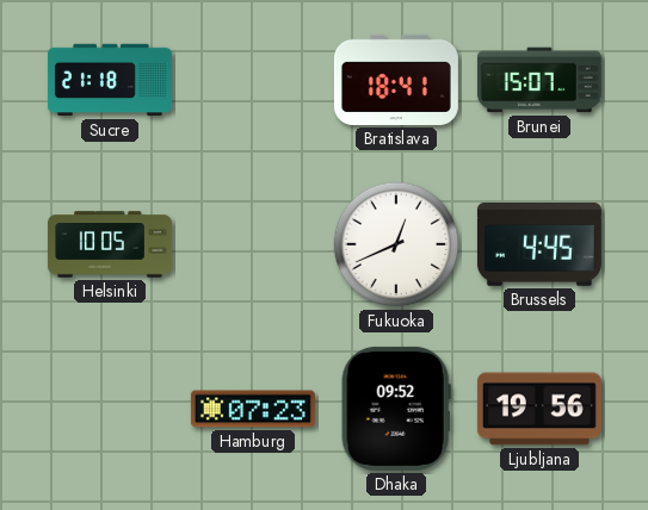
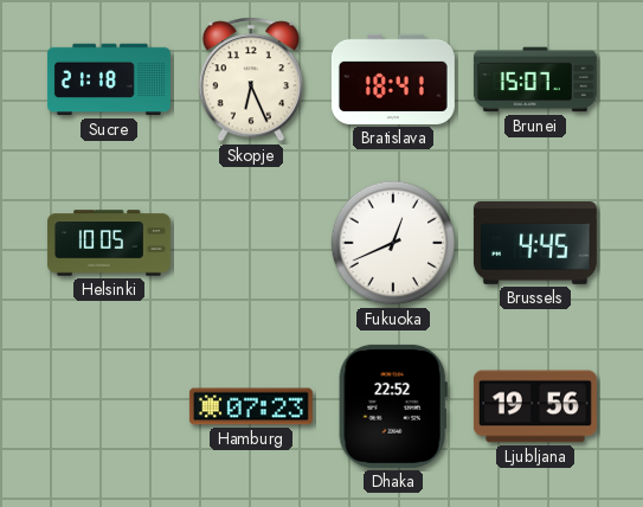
Skopje: none -> 6:26 (250, 79)
Dhaka: 09:52 -> 22:52 (393, 406)
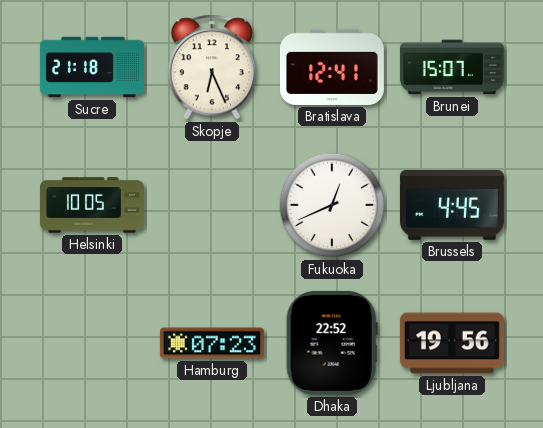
Bratislava: 18:41 -> 12:41 (332, 67)
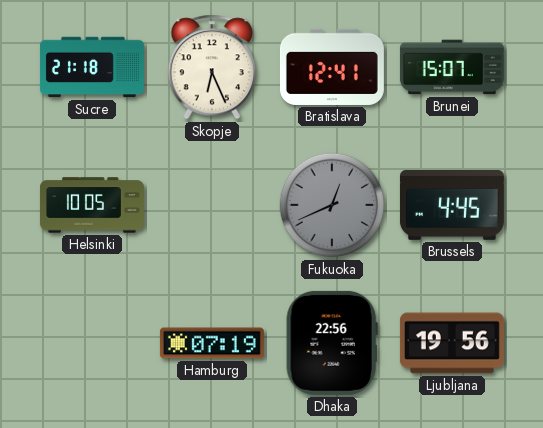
Fukuoka dial: white -> grey (332, 205)
Hamburg: 07:23 -> 07:19 (212, 343)
Dhaka: 22:52 -> 22:56 (332, 343)
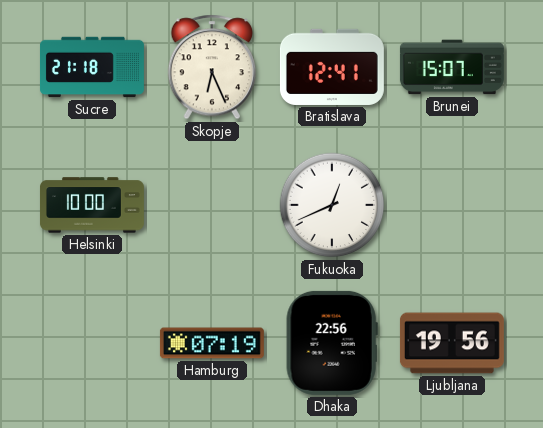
Helsinki: 10:05 -> 10:00 (92, 205)
Fukuoka dial: grey -> white (332, 205)
Brussels: 4:45 -> none (452, 206)
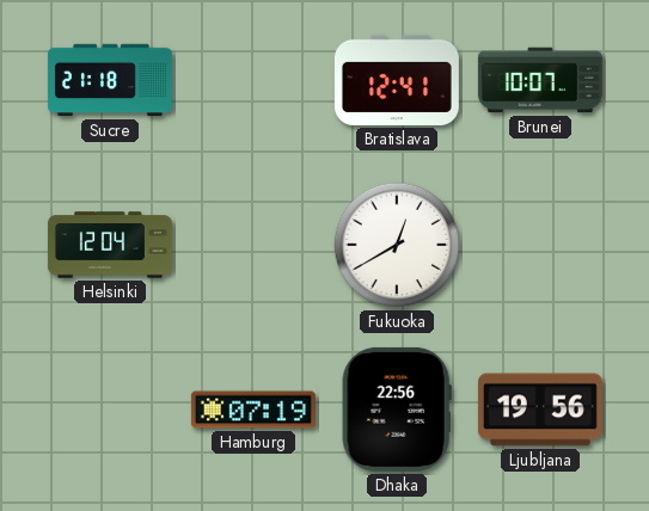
Skopje: 6:26 -> none (211, 67)
Brunei: 15:07 -> 10:07 (540, 80)
Helsinki: 10:00 -> 12:04 (110, 245)
Fukuoka: 12:41 -> 12:40 (397, 245)
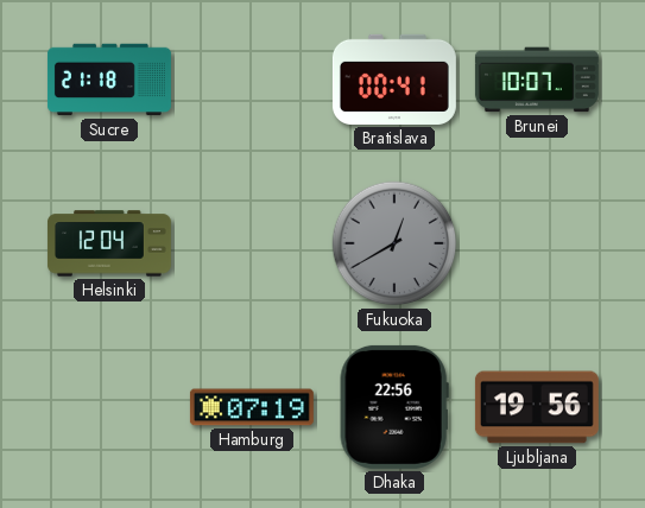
Bratislava: 12:41 -> 00:41 (394, 80)
Fukuoka dial: white -> grey (394, 243)
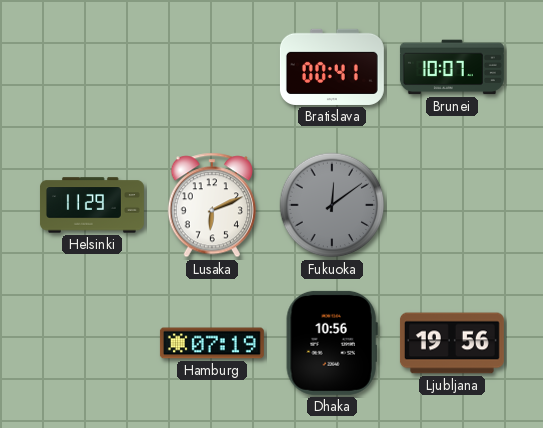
Sucre: 21:18 -> none (109, 80)
Helsinki: 12:04 -> 11:29 (92, 205)
Lusaka: none -> 6:11 (211, 205)
Fukuoka: 12:40 -> 12:09 (332, 205)
Dhaka: 22:56 -> 10:56 (332, 343)
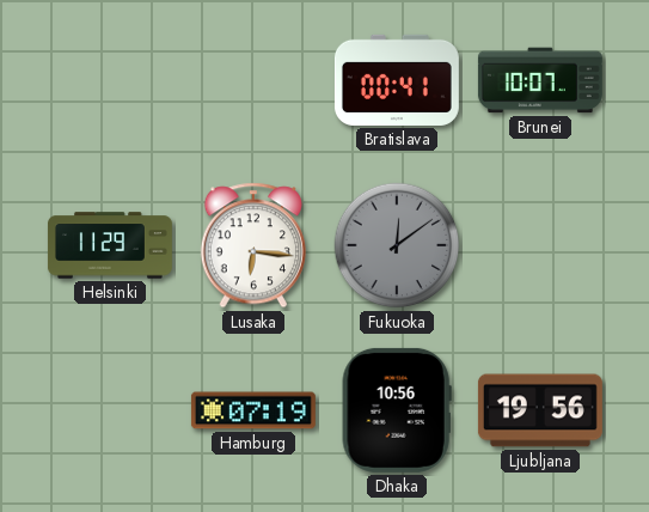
Lusaka: 6:11 -> 6:16 (252, 245)
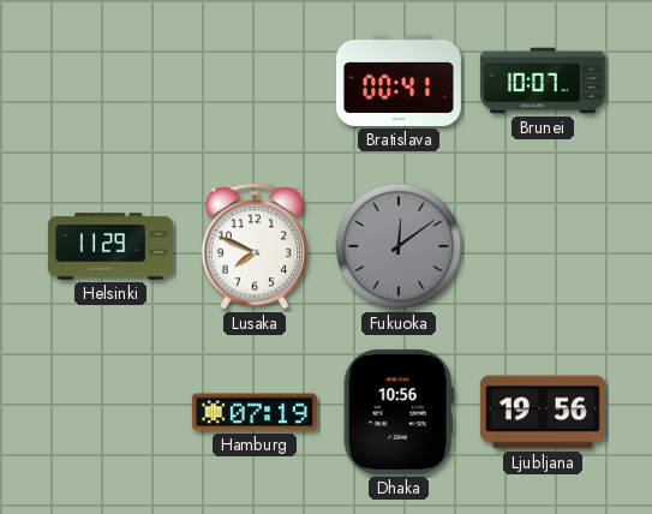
Lusaka: 6:16 -> 7:49 (253, 246)
